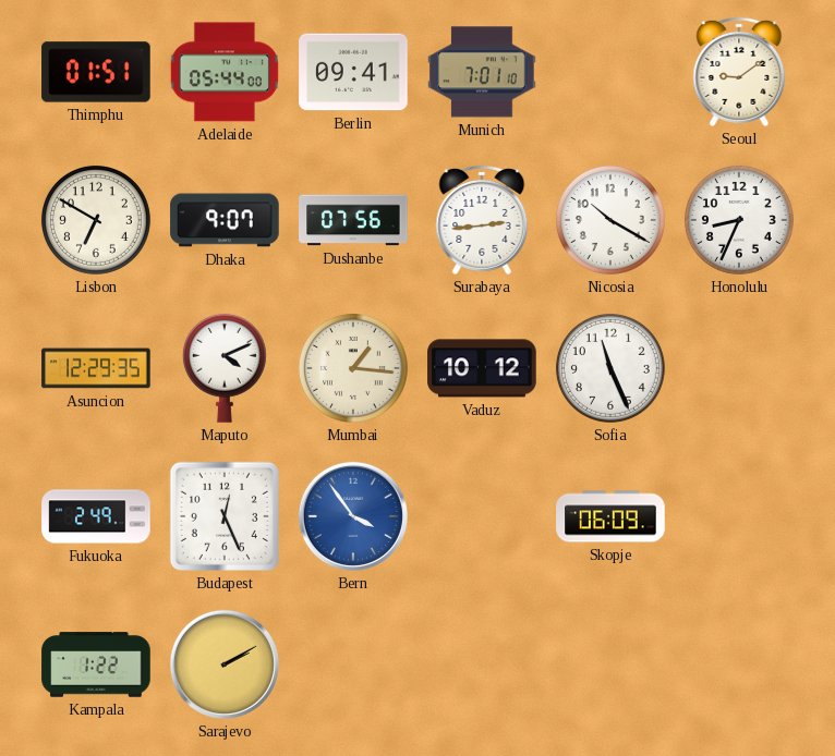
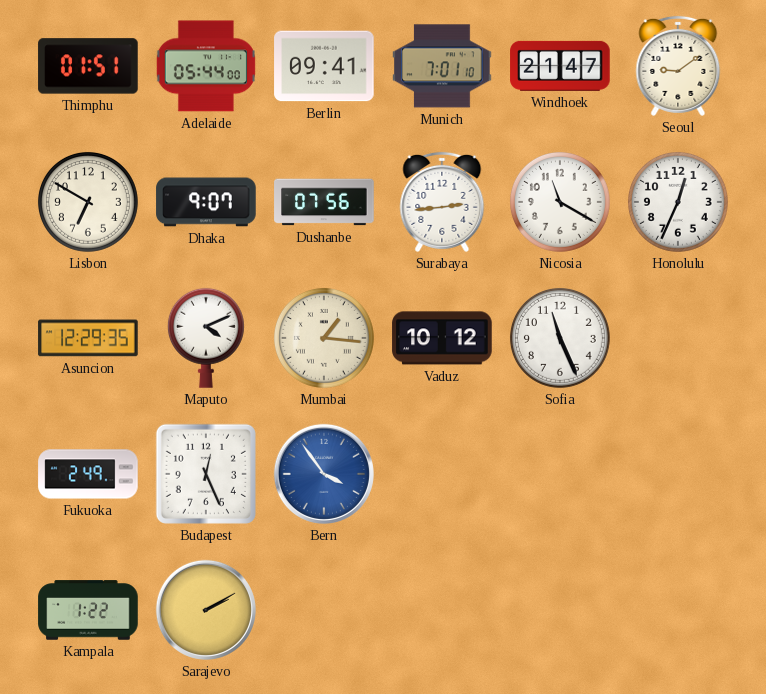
Windhoek: none -> 21:47 (560, 66)
Nicosia: 10:20 -> 11:20 (560, 202)
Honolulu: 8:34 -> 12:34 (678, 202)
Skopje: 06:09 -> none (610, 516)
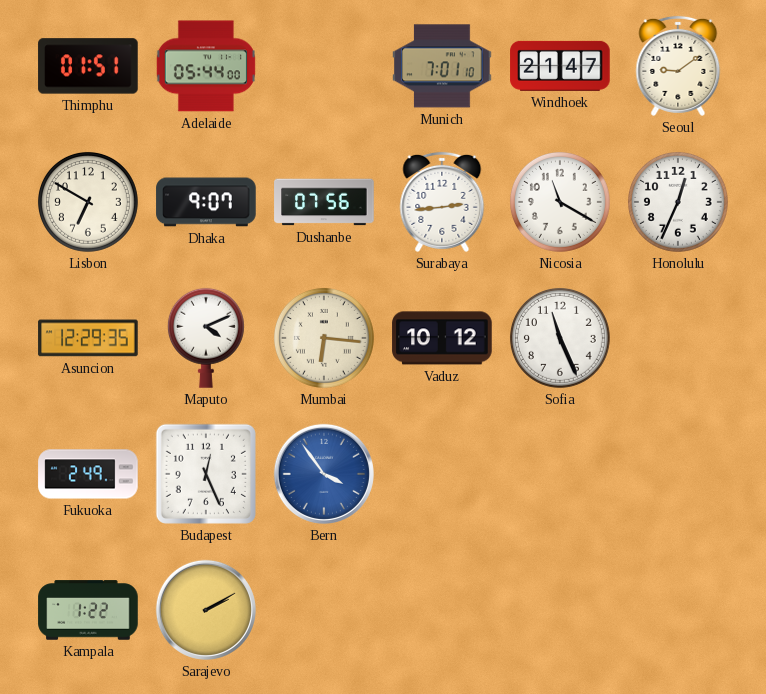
Berlin: 09:41 -> none (324, 66)
Mumbai: 1:16 -> 6:16 (324, 338)
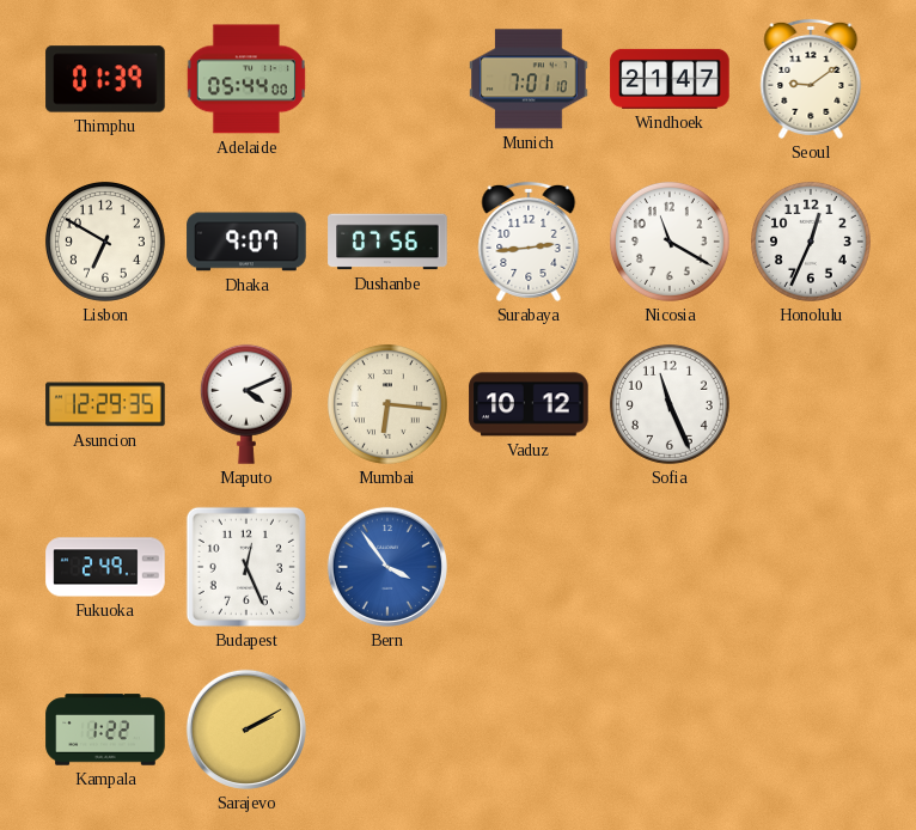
Thimphu: 01:51 -> 01:39 (105, 79)
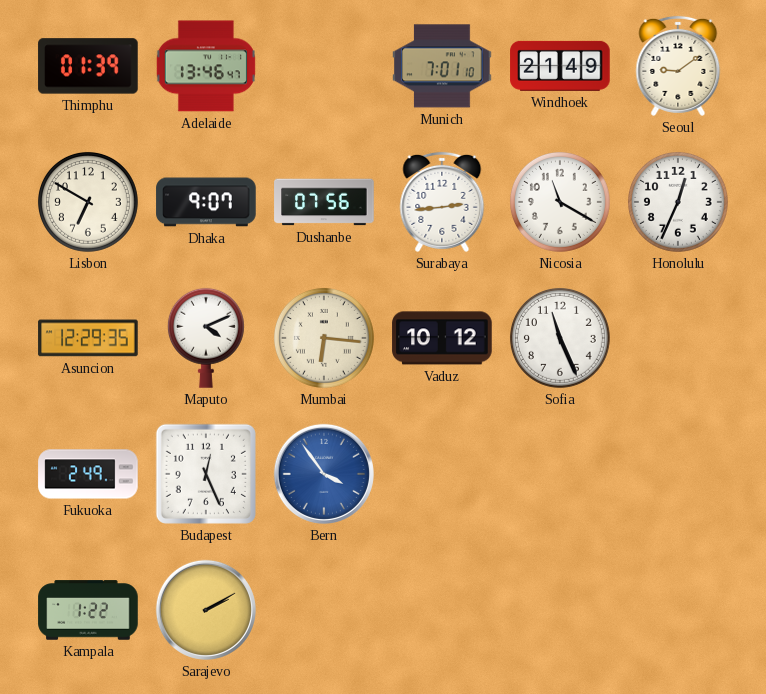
Adelaide: 05:44 -> 13:46 (206, 66)
Windhoek: 21:47 -> 21:49 (560, 66)
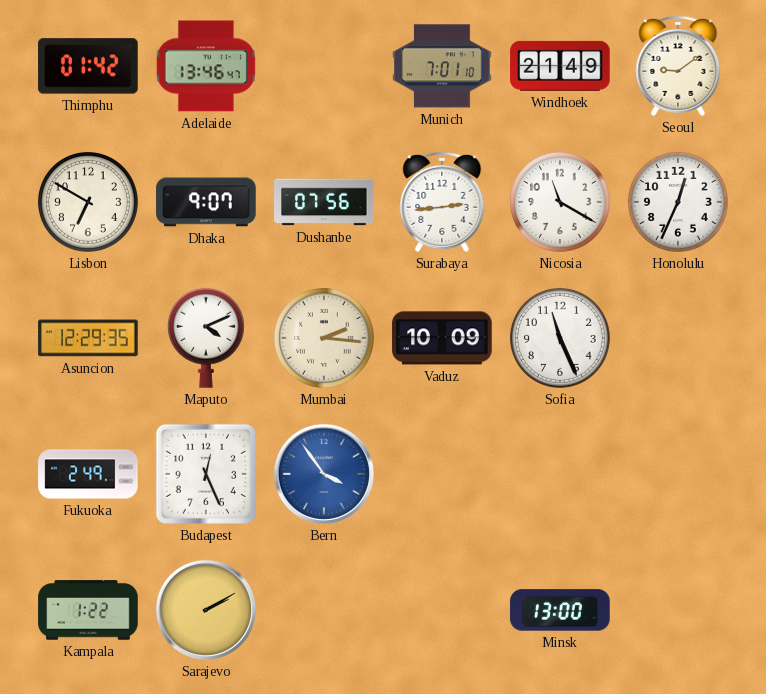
Thimphu: 01:39 -> 01:42 (88, 66)
Mumbai: 6:16 -> 2:16 (324, 338)
Vaduz: 10:12 -> 10:09 (442, 338)
Minsk: none -> 13:00 (560, 610)
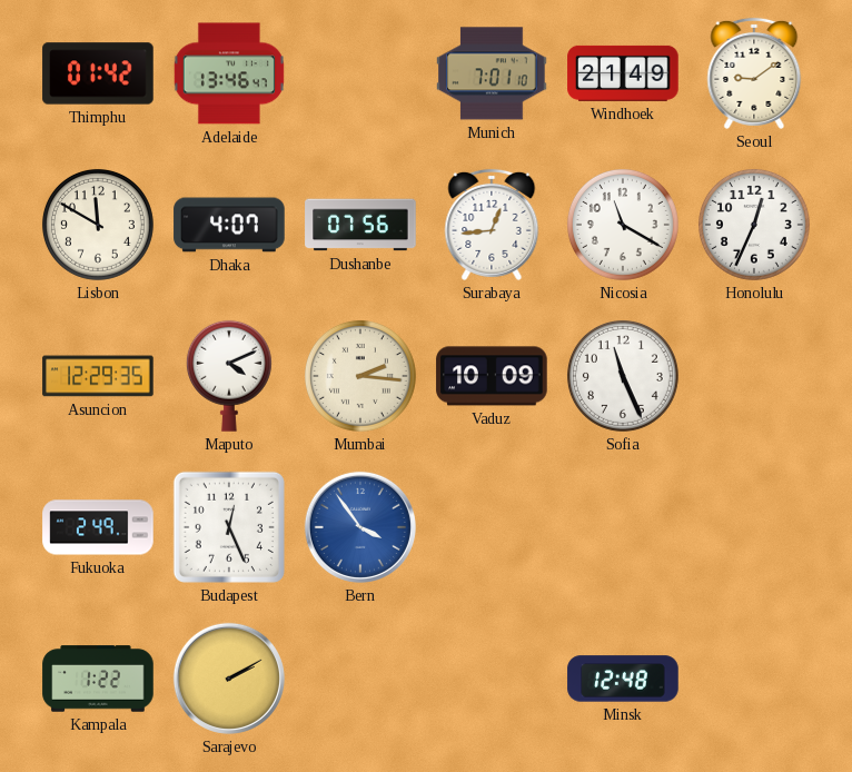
Lisbon: 6:50 -> 11:50 (98, 225)
Dhaka: 9:07 -> 4:07 (229, 225)
Surabaya: 2:44 -> 12:44 (492, 225)
Minsk: 13:00 -> 12:48 (623, 679)
